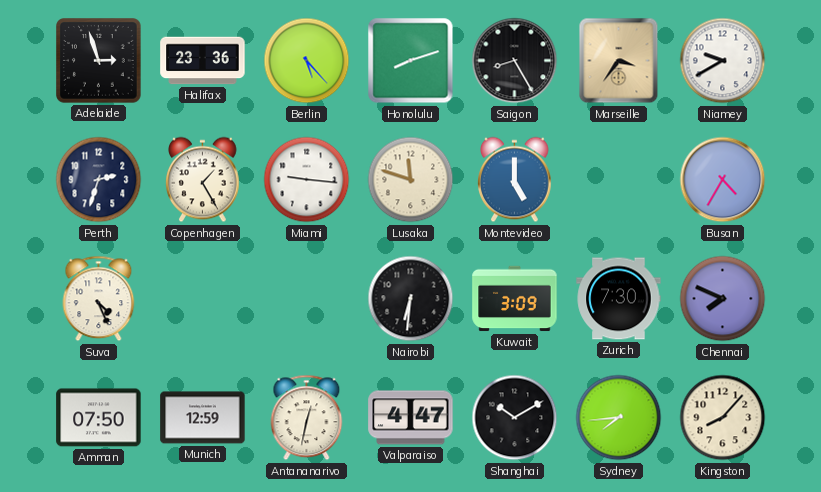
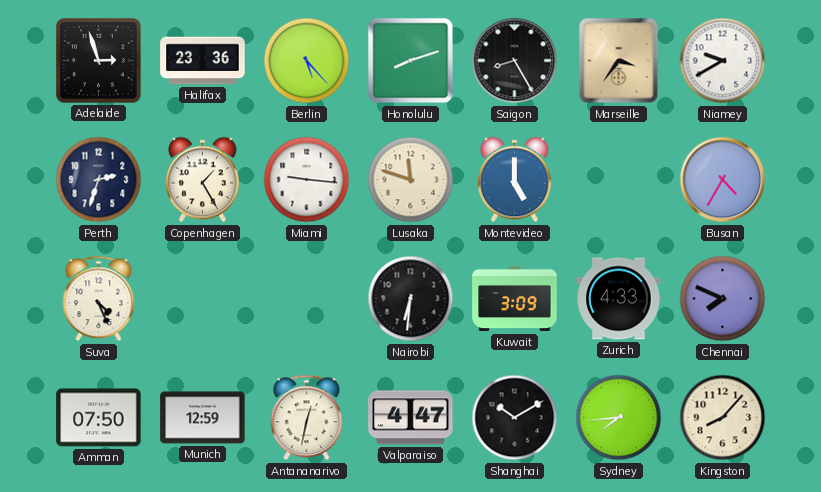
Zurich: 7:30 -> 4:33 (619, 299)
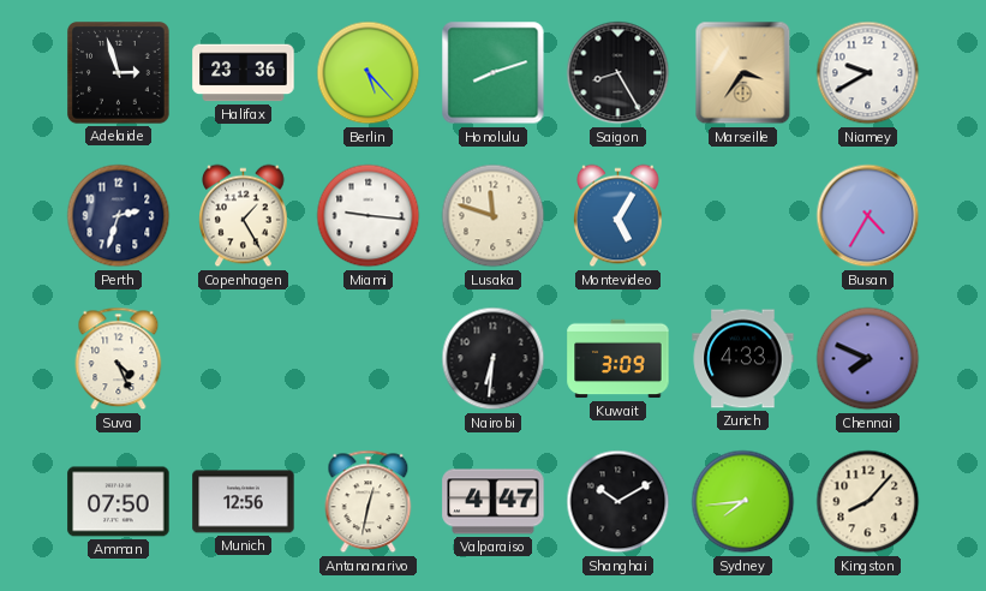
Montevideo: 5:00 -> 5:05 (619, 216)
Munich: 12:59 -> 12:56 (244, 502)
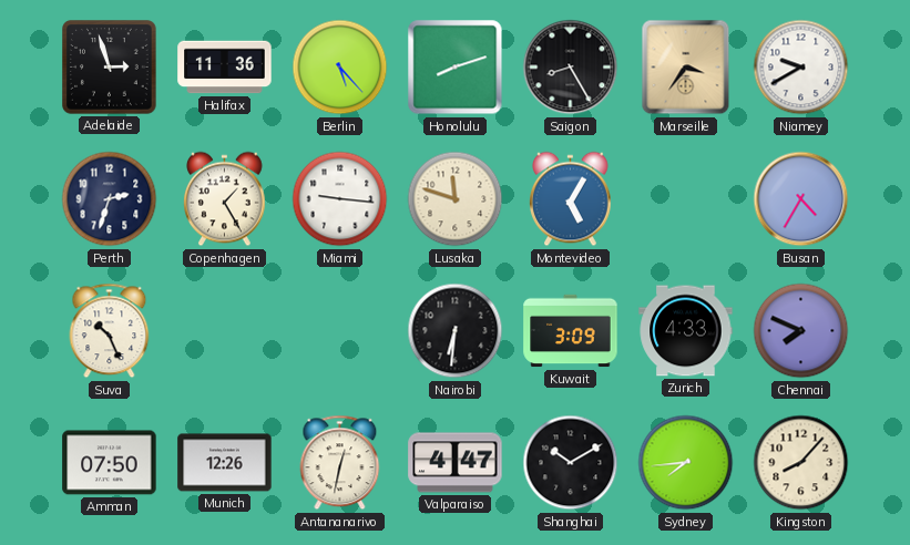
Halifax: 23:36 -> 11:36 (225, 68)
Suva: 4:26 -> 10:26 (110, 331)
Munich: 12:56 -> 12:26 (225, 463)
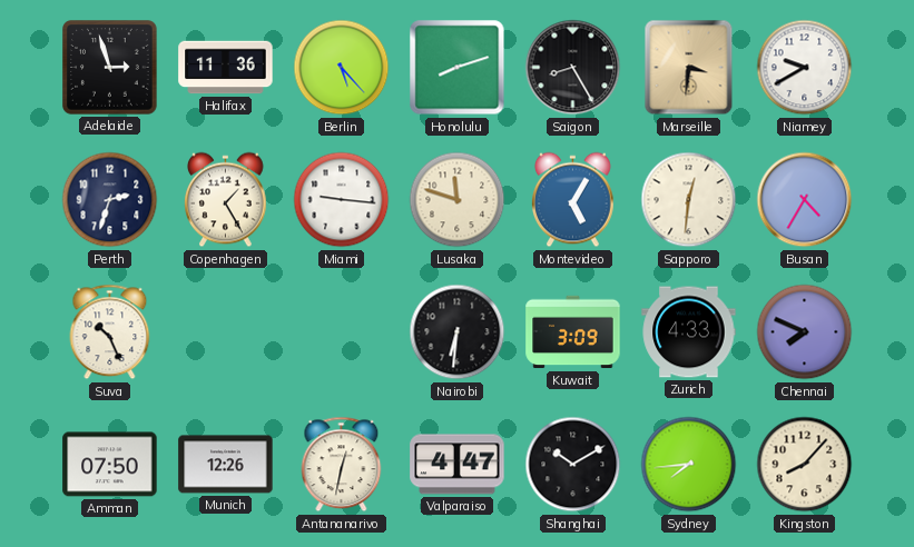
Marseille: 3:36 -> 3:31 (689, 68)
Sapporo: none -> 12:31 (689, 200)
